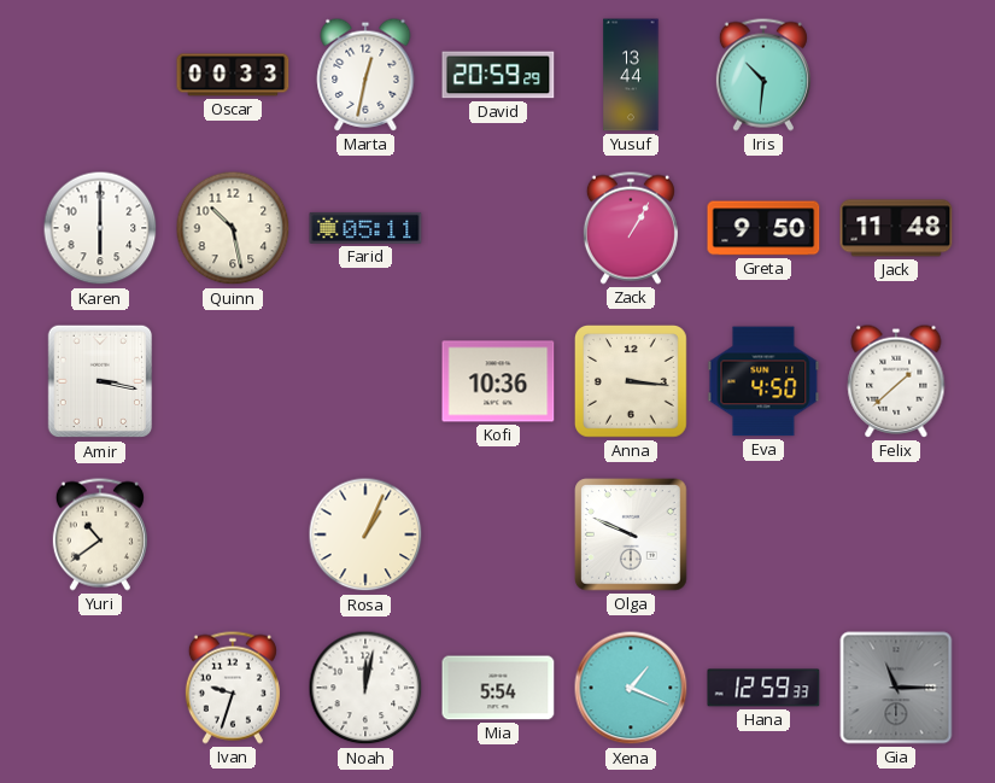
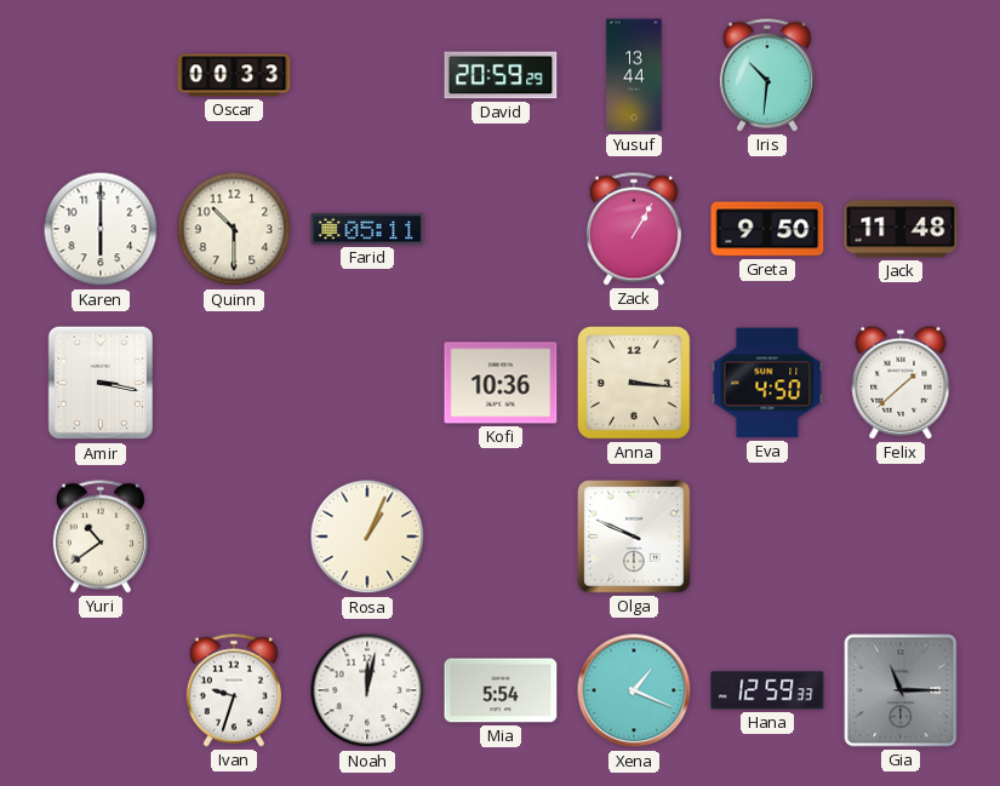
Marta: 12:32 -> none (365, 75)
Quinn: 10:28 -> 10:30 (234, 229)
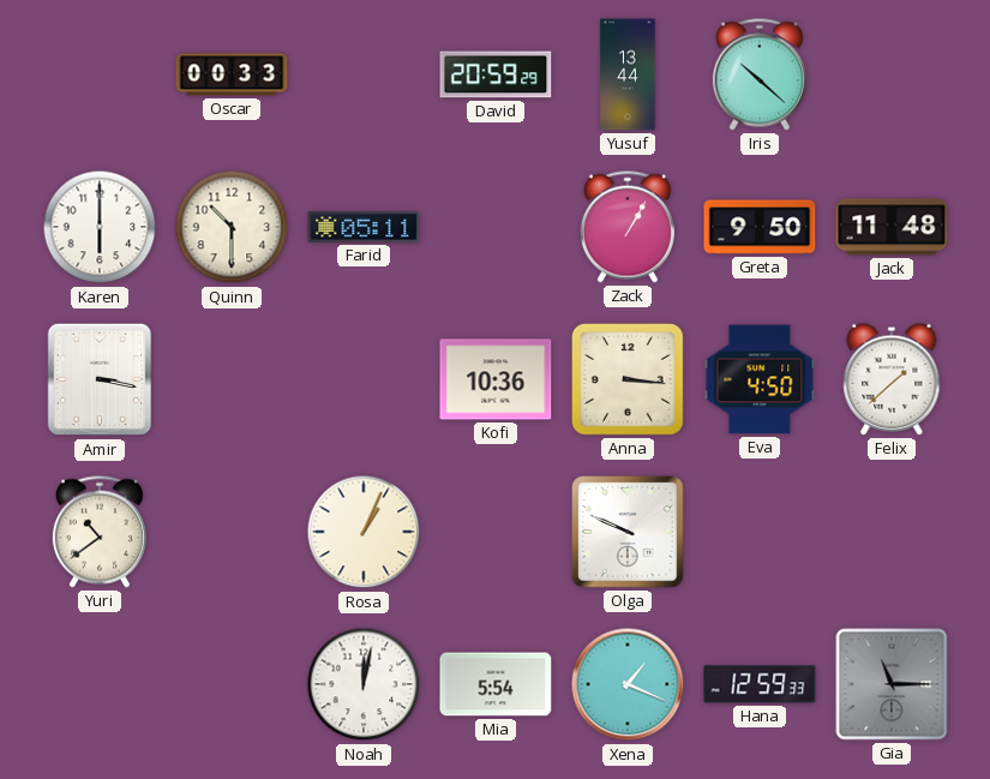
Iris: 10:31 -> 10:22 (760, 74)
Ivan: 9:33 -> none (234, 690)
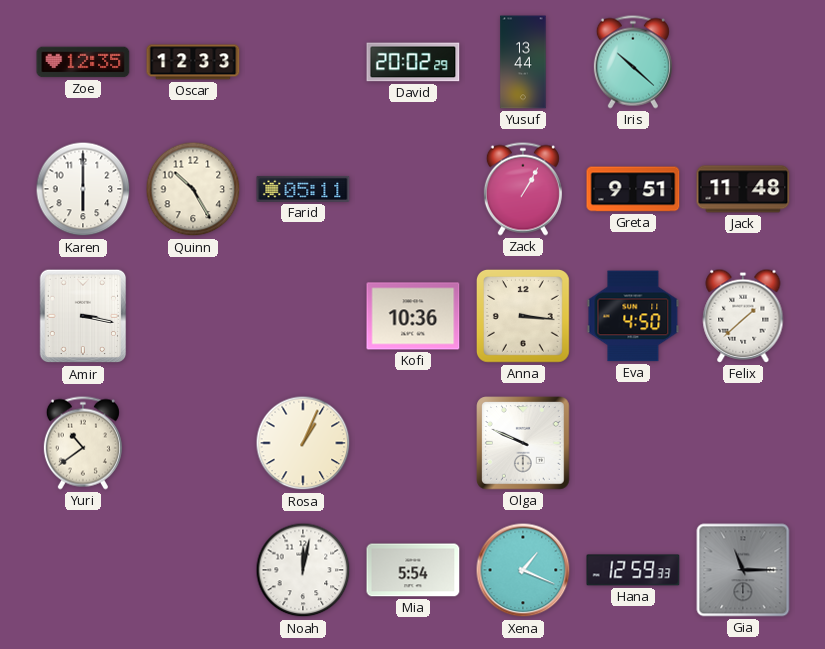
Zoe: none -> 12:35 (83, 62)
Oscar: 00:33 -> 12:33 (193, 62)
David: 20:59 -> 20:02 (413, 62)
Quinn: 10:30 -> 10:25 (193, 189)
Greta: 9:50 -> 9:51 (633, 189)
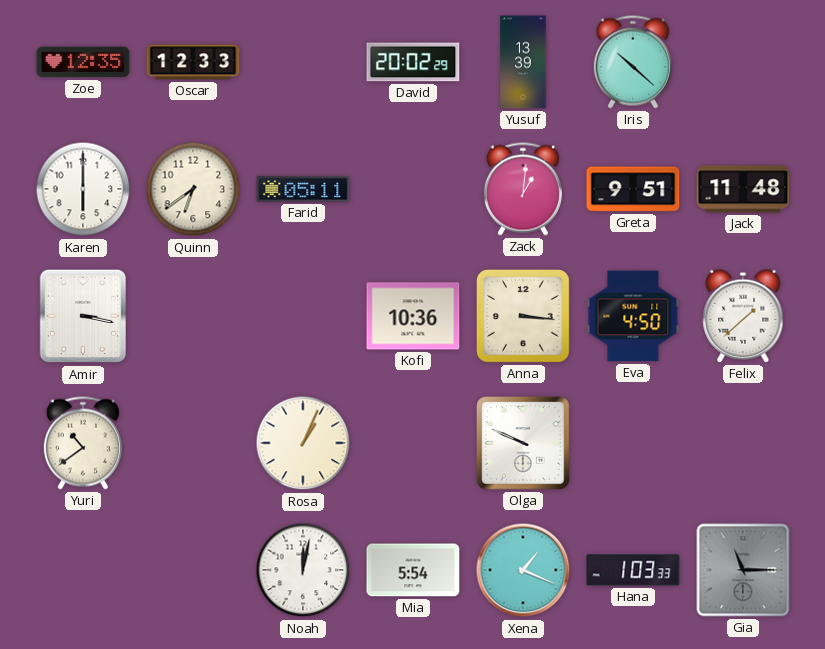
Yusuf: 13:44 -> 13:39 (523, 62)
Quinn: 10:25 -> 6:39 (193, 189)
Zack: 1:05 -> 1:01 (523, 189)
Hana: 12:59 -> 1:03 (633, 570)
